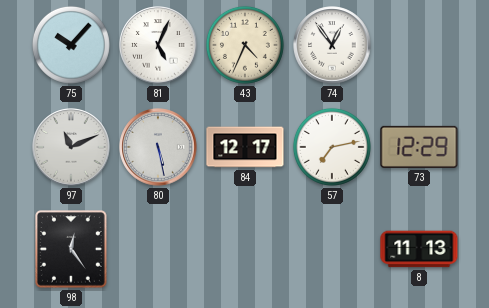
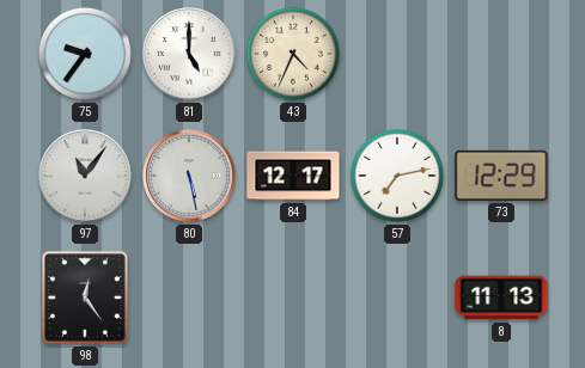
75: 10:07 -> 9:36 (85, 54)
81: 5:04 -> 5:00 (189, 54)
74: 12:54 -> none (332, 45)
97: 11:11 -> 11:06 (85, 176)
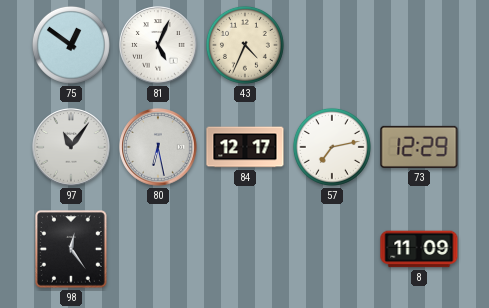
75: 9:36 -> 12:51 (71, 45)
81: 5:00 -> 5:04 (158, 45)
80: 5:28 -> 6:28 (158, 147)
8: 11:13 -> 11:09 (419, 249)
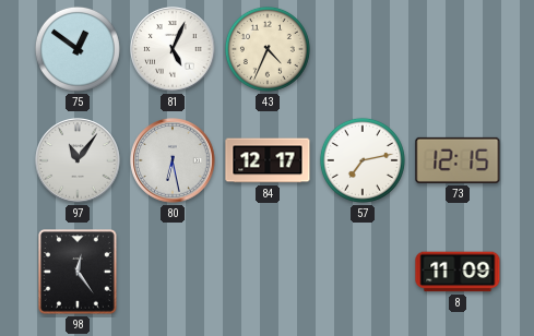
73: 12:29 -> 12:15 (458, 160)
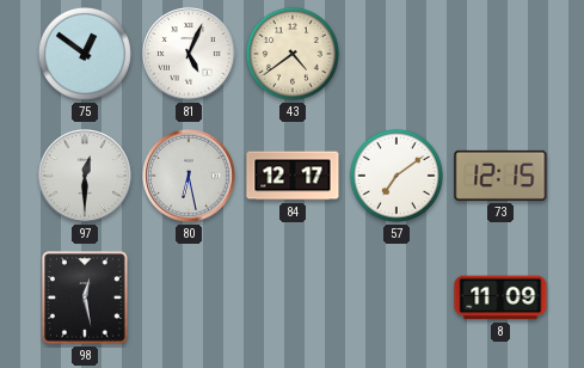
43: 4:34 -> 4:39 (293, 54)
97: 11:06 -> 12:30 (85, 176)
57: 7:13 -> 7:09 (396, 176)
98: 12:24 -> 12:28 (86, 299)
